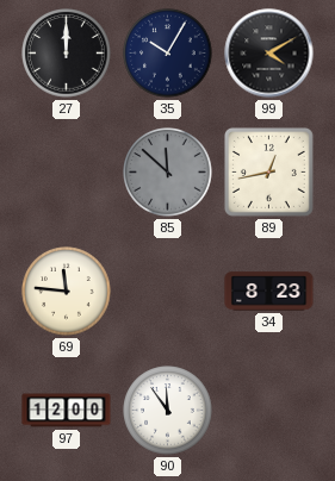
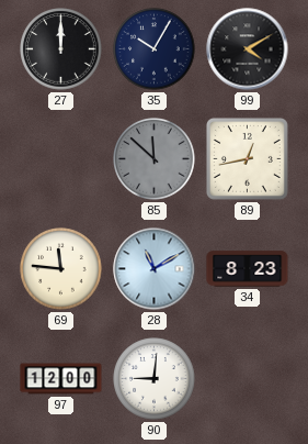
28: none -> 11:10 (155, 269)
90: 11:54 -> 9:01 (155, 379)
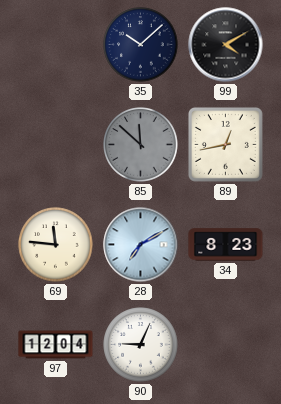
27: 12:00 -> none (61, 49)
35: 10:05 -> 10:08 (141, 45)
28: 11:10 -> 7:10 (141, 245)
97: 12:00 -> 12:04 (56, 345)
90: 9:01 -> 9:04 (141, 345)
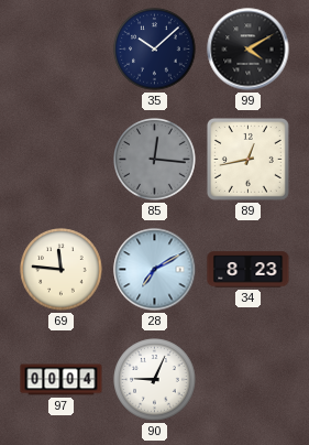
85: 11:52 -> 12:16 (155, 160)
97: 12:04 -> 00:04 (62, 380)
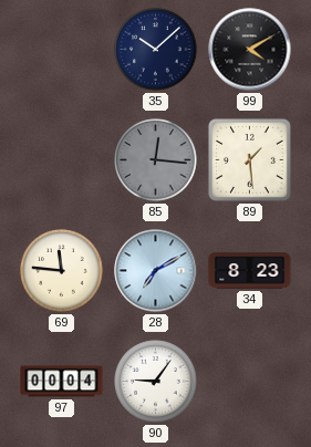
89: 12:43 -> 1:29 (249, 159)
90: 9:04 -> 9:06 (156, 382)
